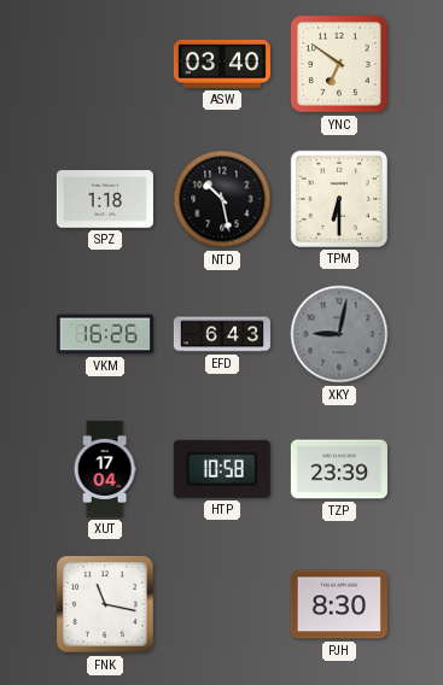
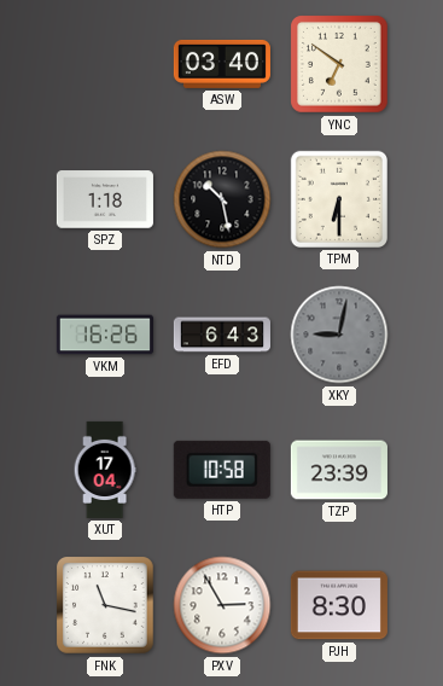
PXV: none -> 2:55 (222, 605)
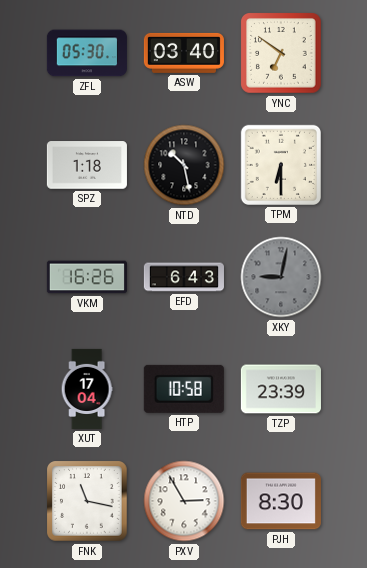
ZFL: none -> 05:30 (87, 53)
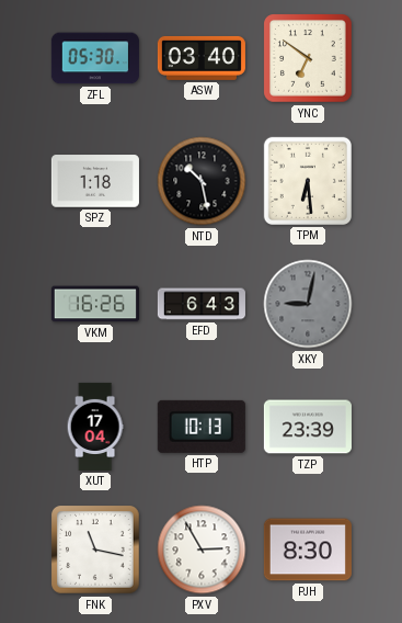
TPM: 6:30 -> 6:29 (308, 181)
HTP: 10:58 -> 10:13 (202, 427)
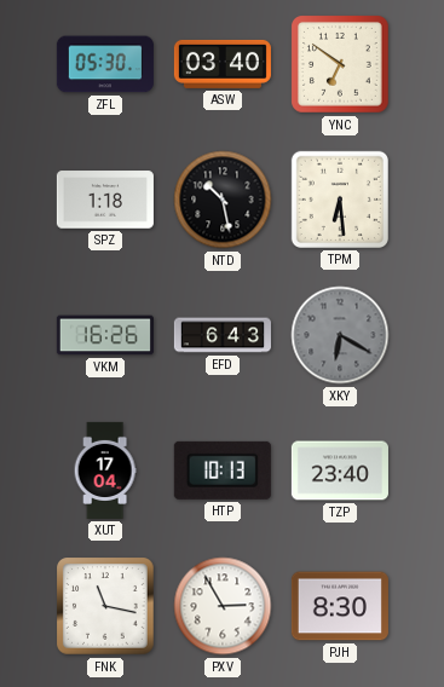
XKY: 9:02 -> 6:20 (340, 335)
TZP: 23:39 -> 23:40 (340, 470)
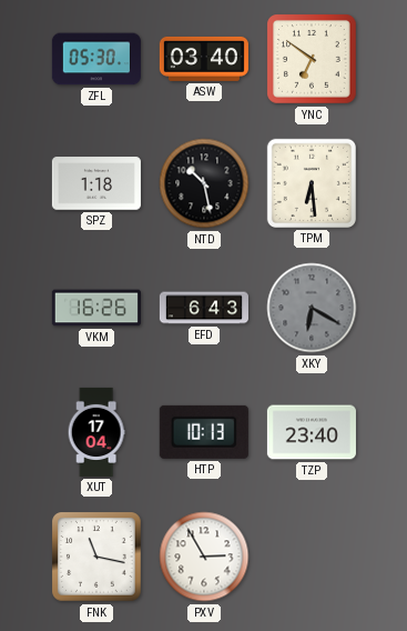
PJH: 8:30 -> none (340, 606)
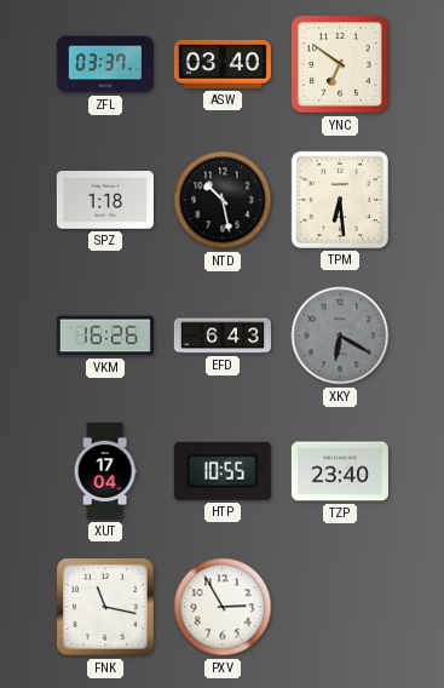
ZFL: 05:30 -> 03:37 (105, 64)
HTP: 10:13 -> 10:55 (223, 471)
